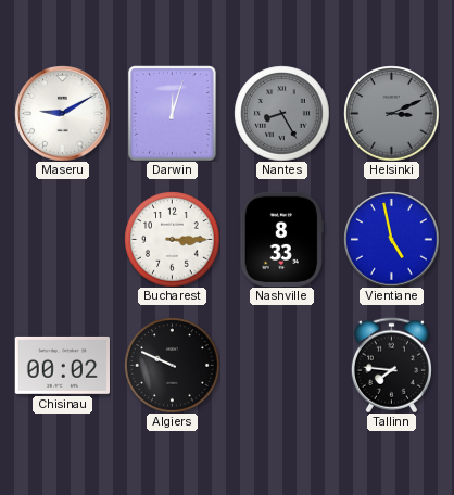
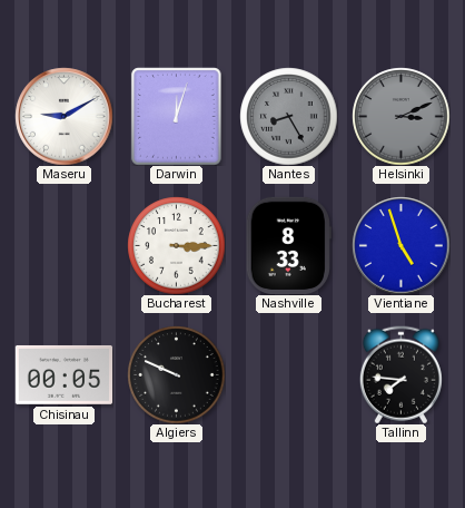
Vientiane: 4:58 -> 4:57 (400, 245)
Chisinau: 00:02 -> 00:05 (63, 374)
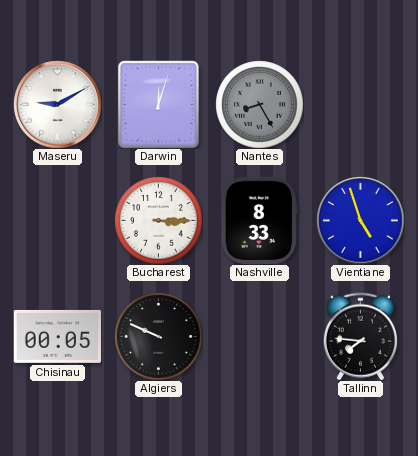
Helsinki: 3:11 -> none (400, 116)
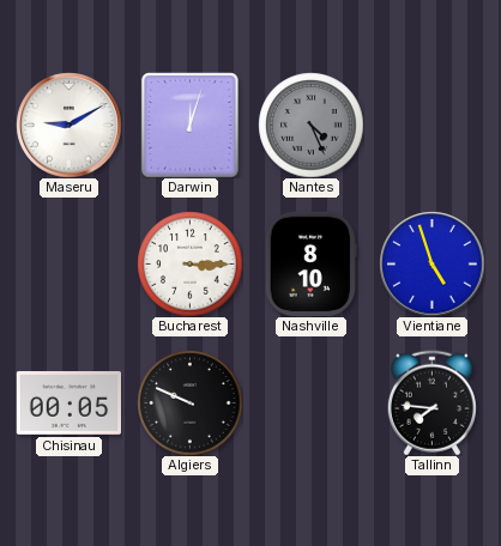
Nantes: 8:25 -> 4:26 (310, 125)
Nashville: 8:33 -> 8:10 (310, 263)
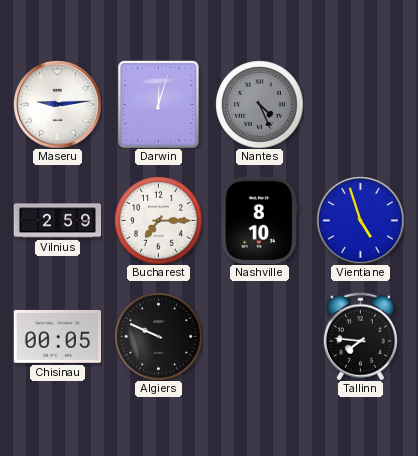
Maseru: 9:10 -> 9:14 (57, 104)
Vilnius: none -> 2:59 (57, 221)
Bucharest: 3:15 -> 7:15 (158, 220)
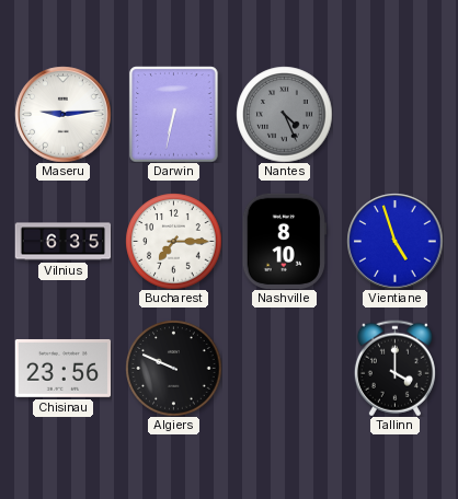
Darwin: 12:03 -> 6:32 (174, 114)
Vilnius: 2:59 -> 6:35 (62, 242)
Chisinau: 00:05 -> 23:56 (62, 368)
Tallinn: 7:46 -> 4:00 (394, 368)
